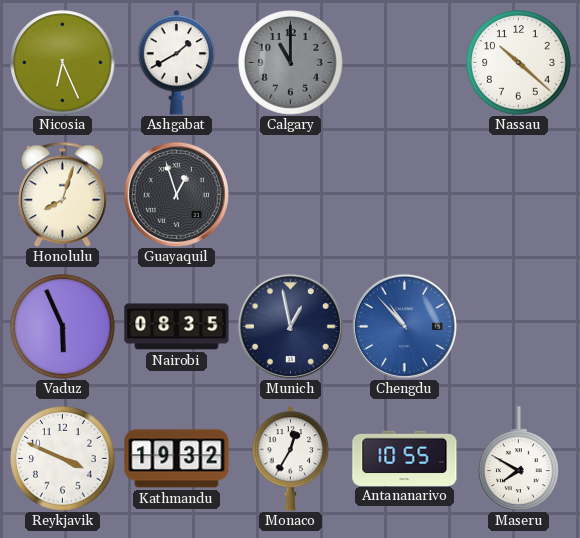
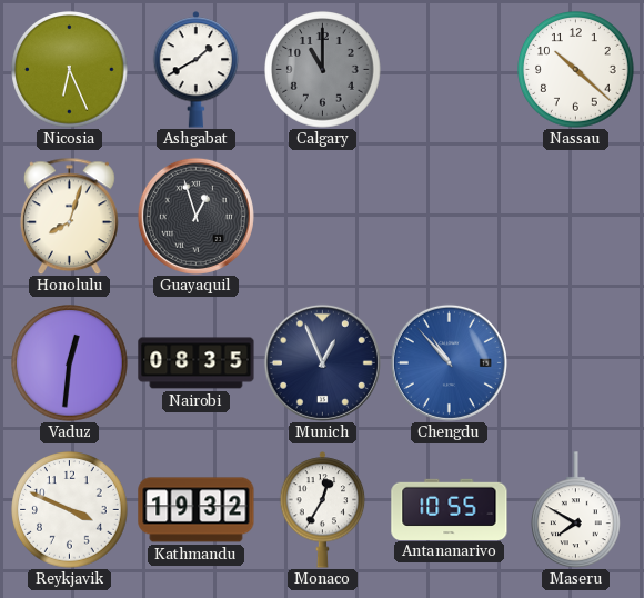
Vaduz: 5:56 -> 12:31 (70, 363)
Munich: 12:58 -> 12:56 (322, 362)
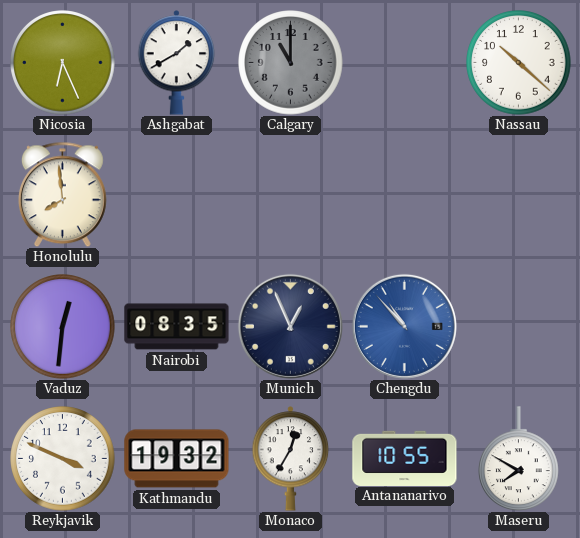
Honolulu: 8:03 -> 7:59 (62, 194)
Guayaquil: 12:57 -> none (195, 216)
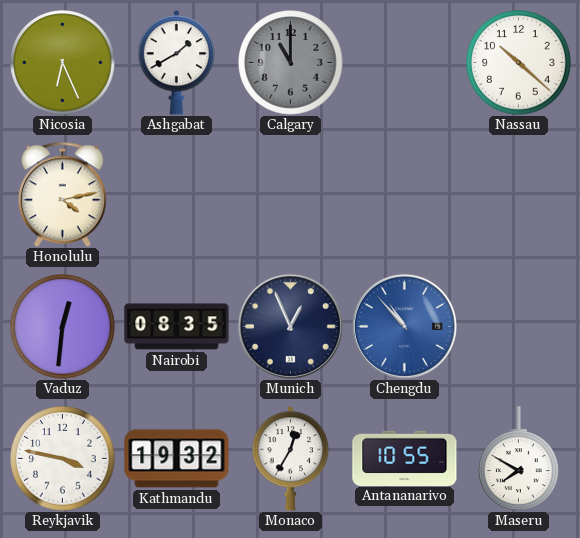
Honolulu: 7:59 -> 4:13 (62, 194)
Reykjavik: 3:49 -> 3:47 (63, 459)
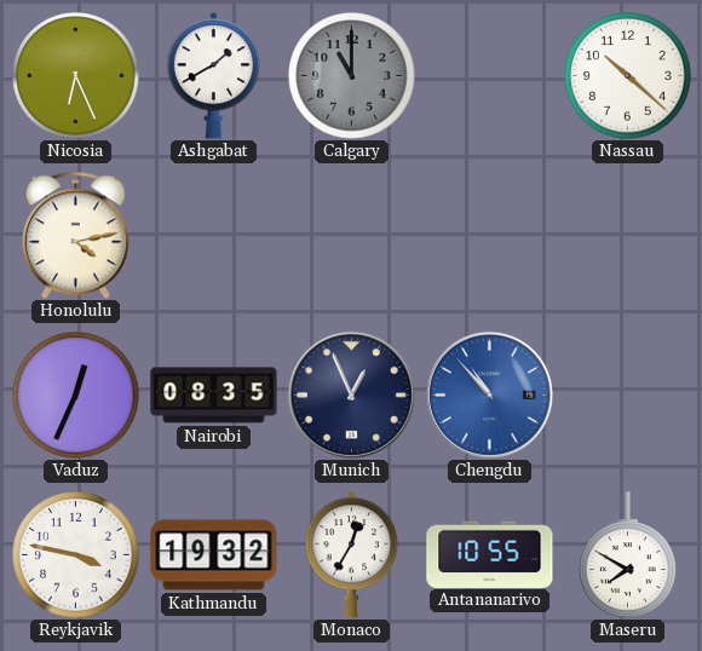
Vaduz: 12:31 -> 12:34 (76, 396)
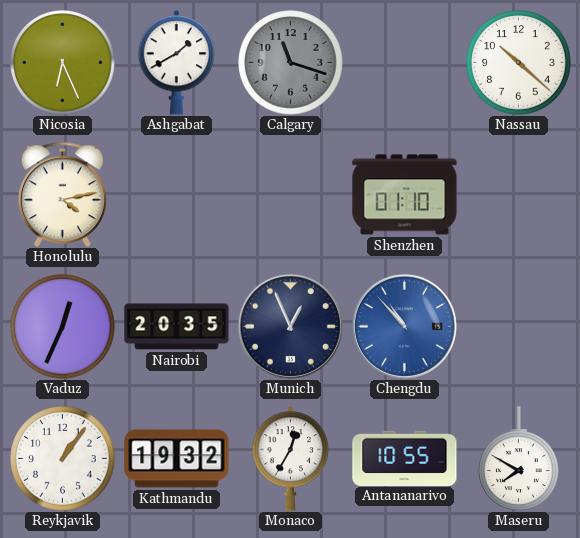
Calgary: 11:00 -> 11:18 (291, 63)
Shenzhen: none -> 01:10 (405, 195)
Nairobi: 08:35 -> 20:35 (177, 327)
Reykjavik: 3:47 -> 1:06 (63, 459)
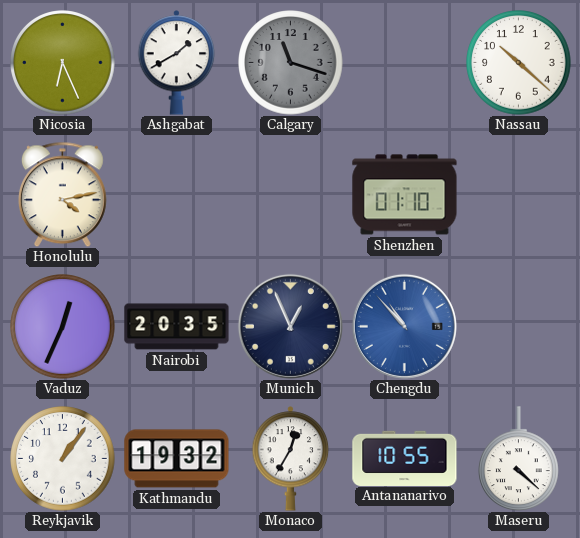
Maseru: 7:50 -> 4:22 (519, 458)
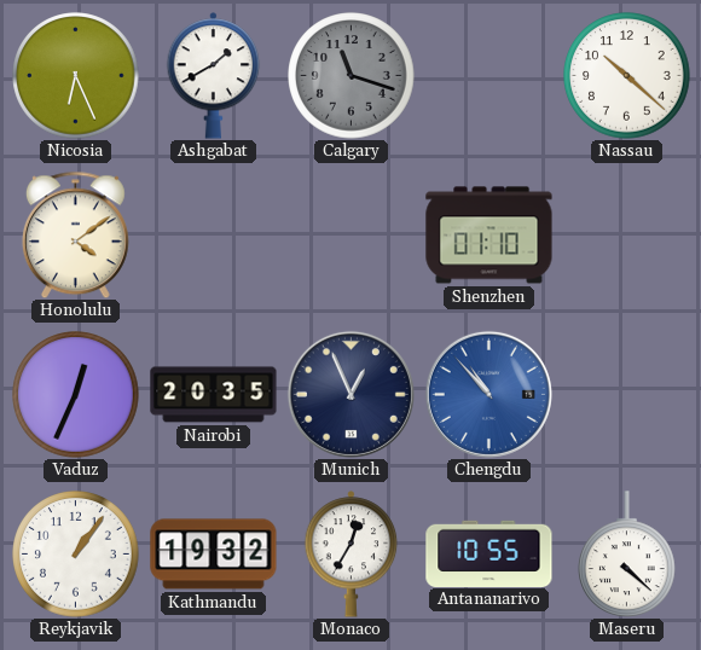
Honolulu: 4:13 -> 4:09 (75, 234)
